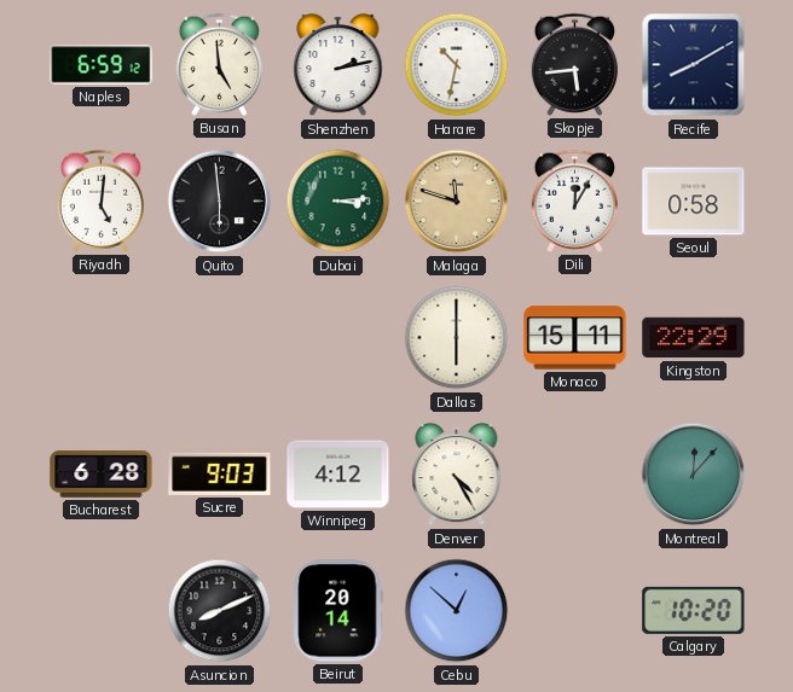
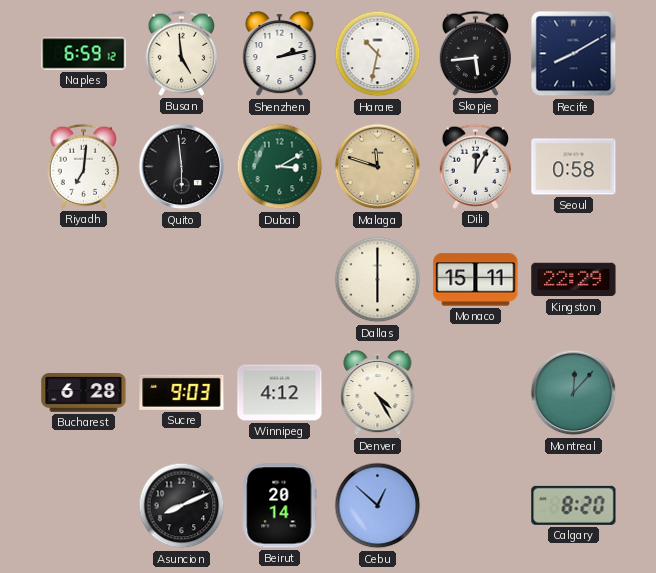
Riyadh: 5:01 -> 7:01 (83, 166)
Dubai: 3:14 -> 3:10 (280, 167)
Calgary: 10:20 -> 8:20 (574, 505)
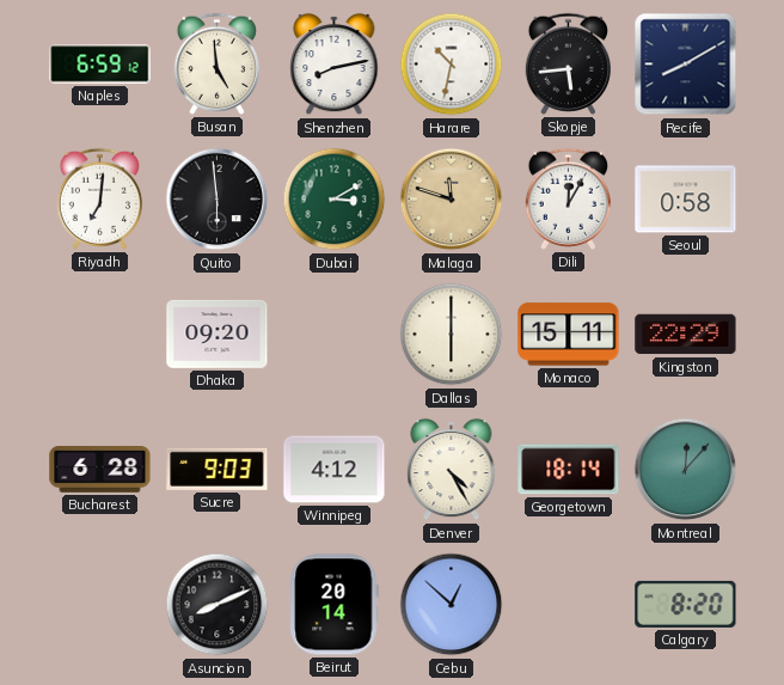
Shenzhen: 2:13 -> 8:13 (335, 65)
Dhaka: none -> 09:20 (218, 334)
Georgetown: none -> 18:14 (569, 470)
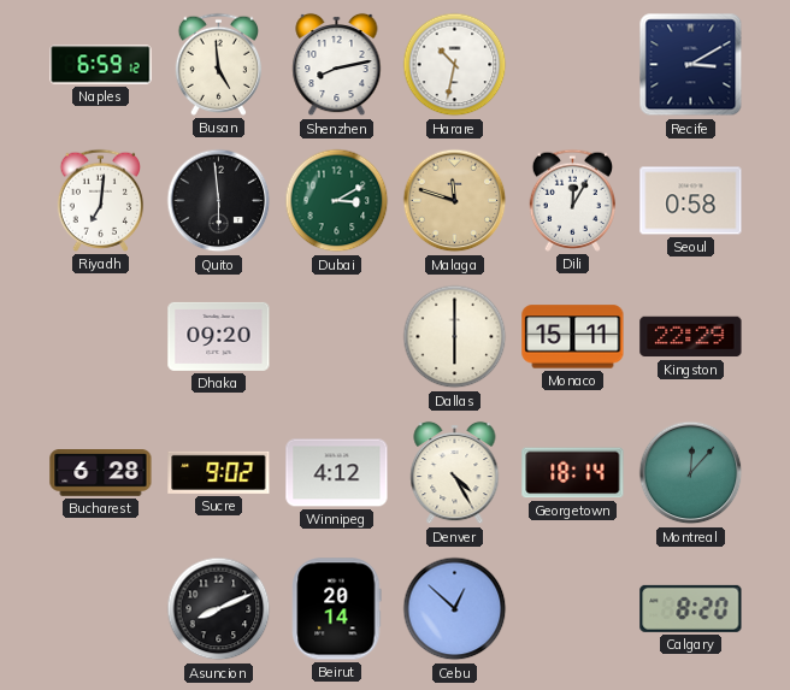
Skopje: 5:44 -> none (568, 63)
Recife: 8:10 -> 3:10 (691, 65)
Sucre: 9:03 -> 9:02 (219, 472)
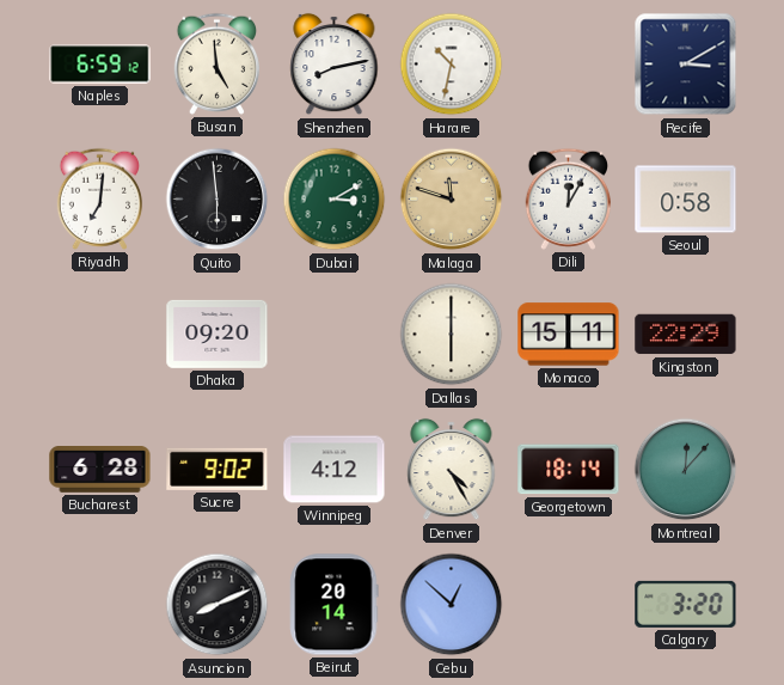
Calgary: 8:20 -> 3:20 (686, 604)
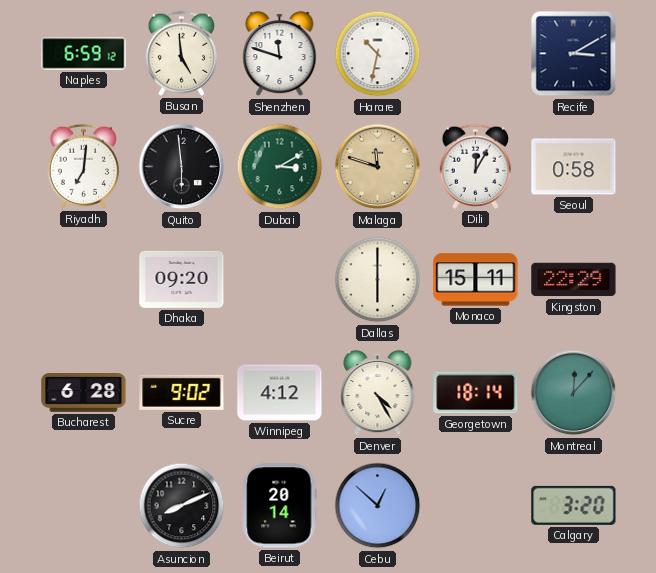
Shenzhen: 8:13 -> 11:48 (280, 54)
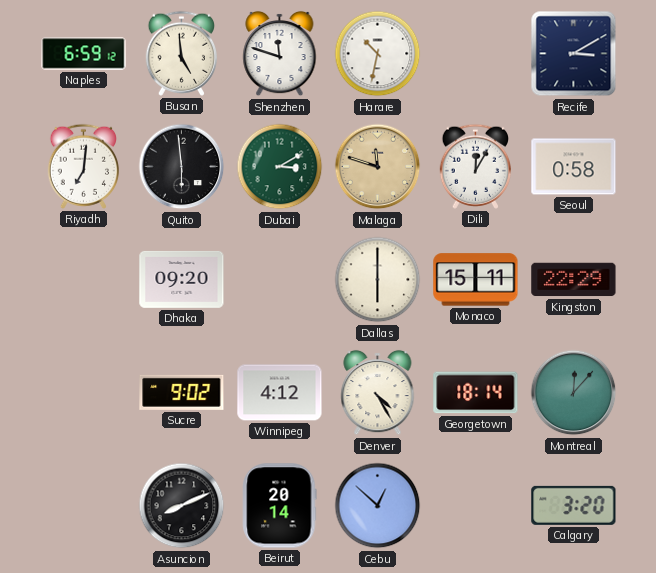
Bucharest: 6:28 -> none (84, 393)
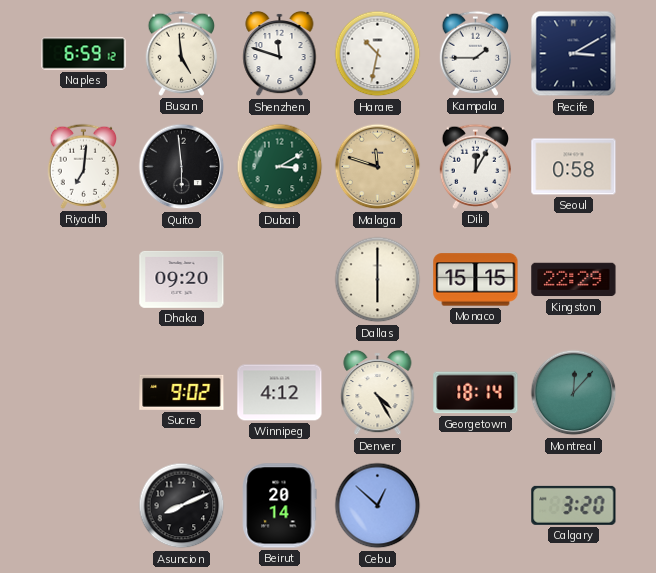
Kampala: none -> 1:45 (475, 53)
Monaco: 15:11 -> 15:15 (476, 280)
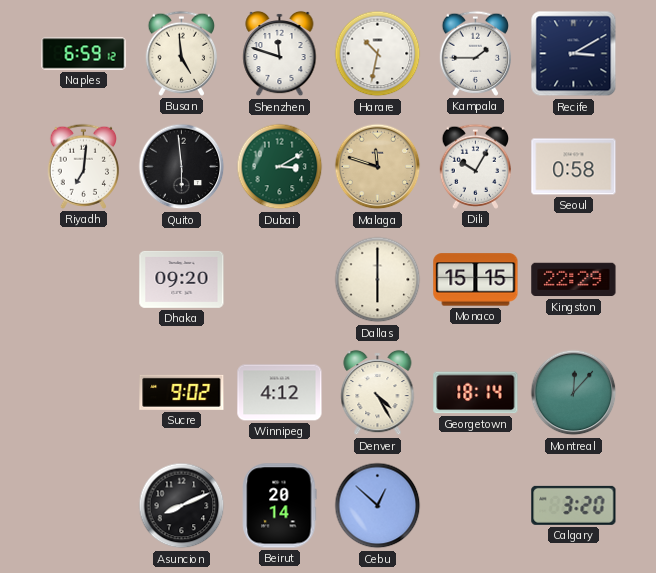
Dili: 12:05 -> 10:05 (475, 166)
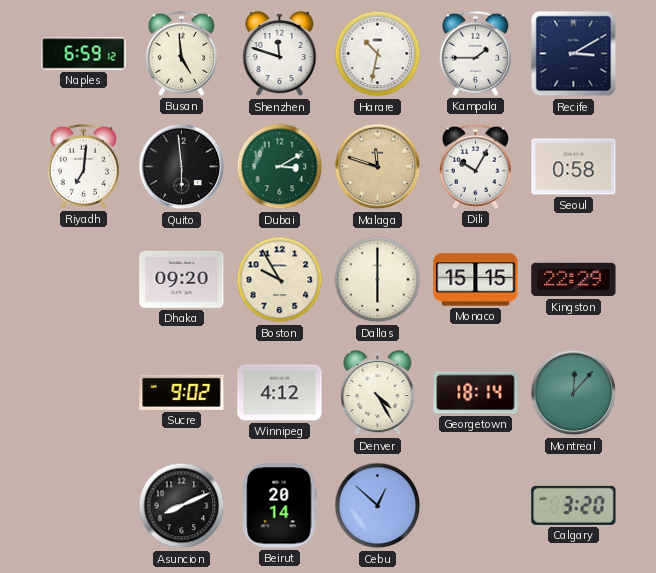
Boston: none -> 9:55 (280, 280)
